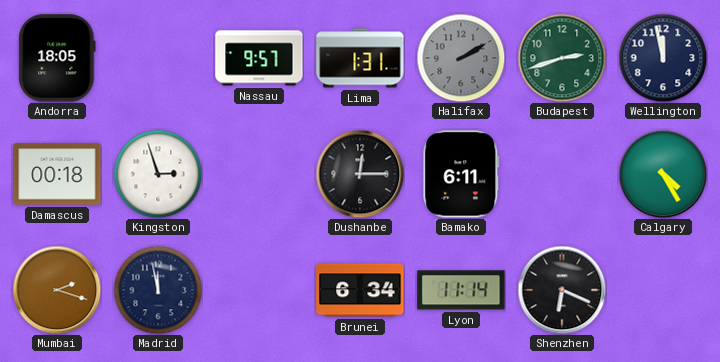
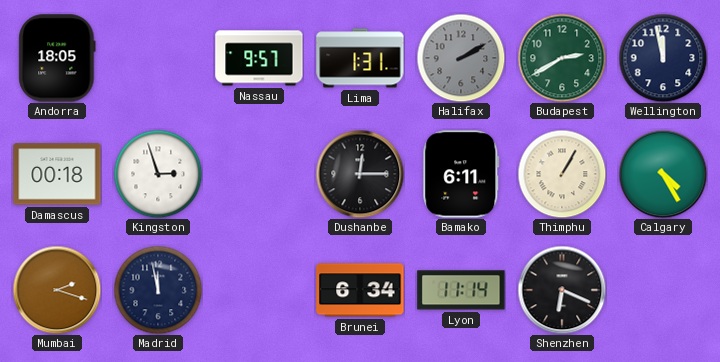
Budapest: 2:42 -> 2:40 (562, 58)
Thimphu: none -> 1:05 (562, 174)
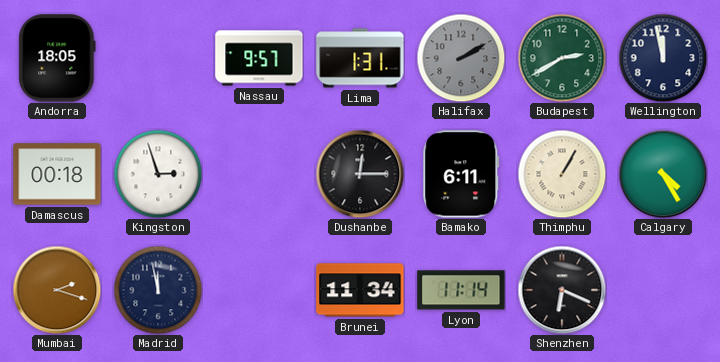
Brunei: 6:34 -> 11:34 (360, 290)
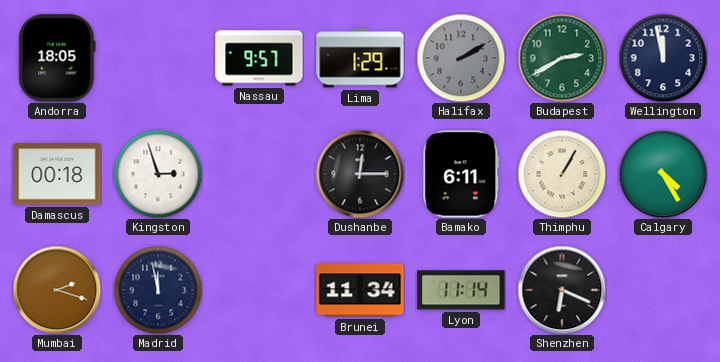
Lima: 1:31 -> 1:29 (360, 58)
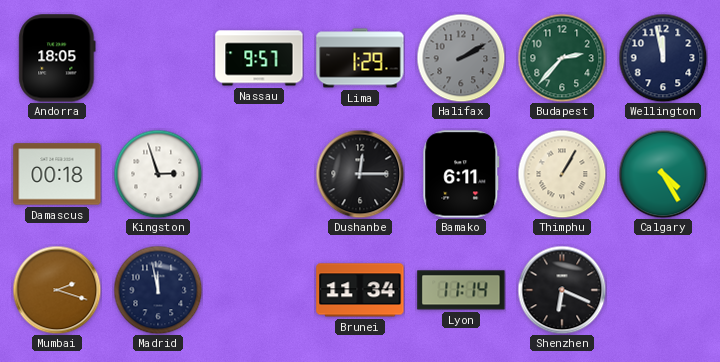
Budapest: 2:40 -> 2:37 (562, 58)
